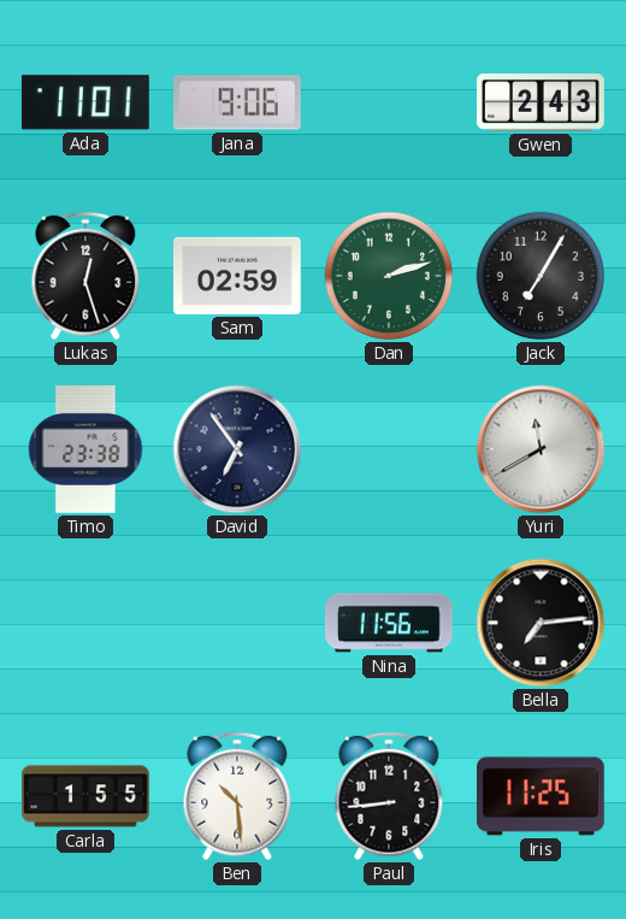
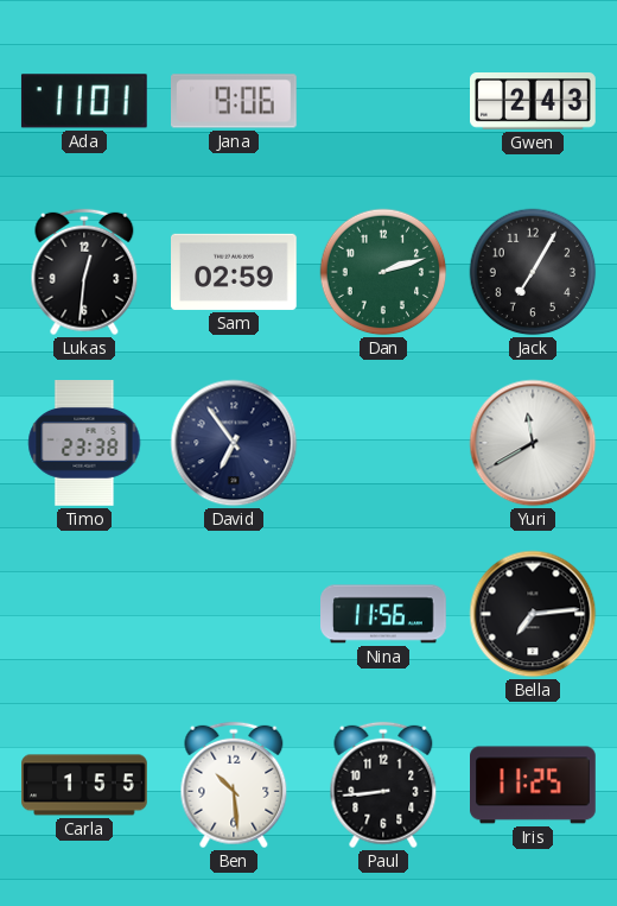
Lukas: 12:27 -> 12:31 (84, 272)
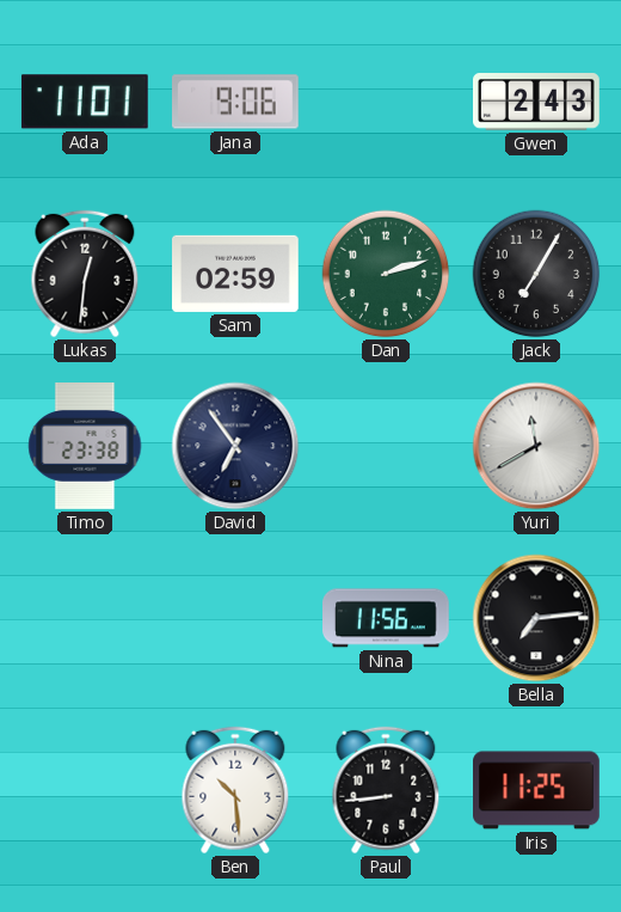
Carla: 1:55 -> none (84, 785)
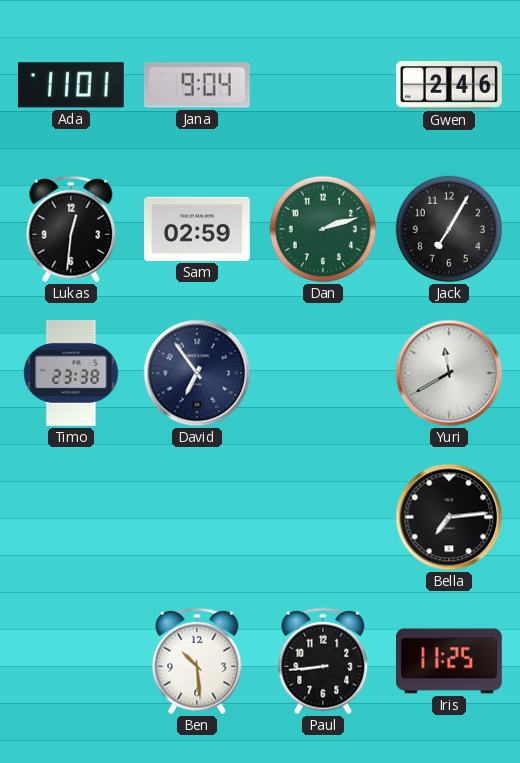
Jana: 9:06 -> 9:04 (198, 85)
Gwen: 2:43 -> 2:46 (450, 86)
Nina: 11:56 -> none (387, 618)
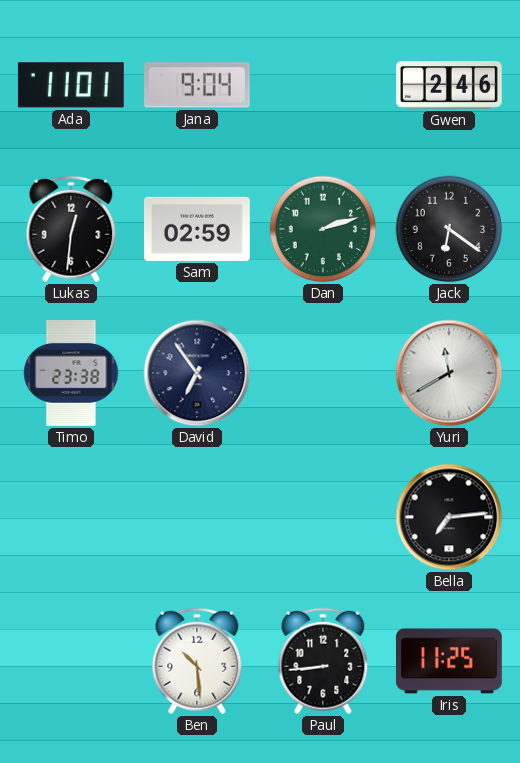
Jack: 7:05 -> 6:21 (449, 229)
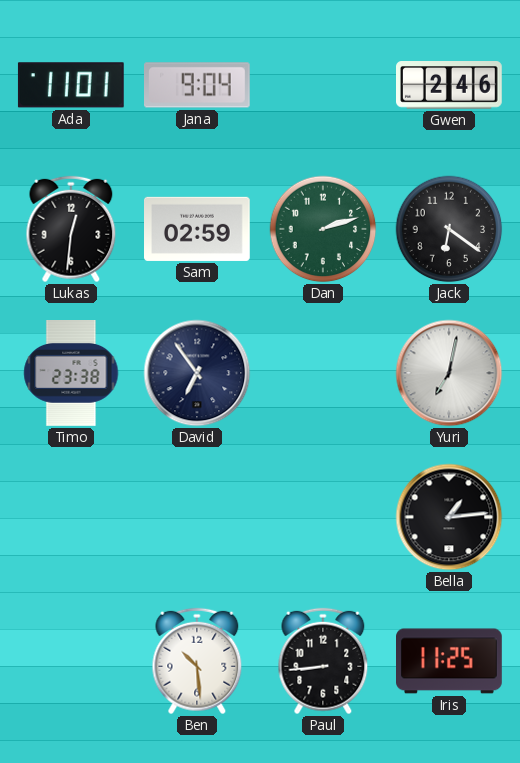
Yuri: 11:40 -> 7:02 (449, 373)
Bella: 7:14 -> 1:14 (449, 517)
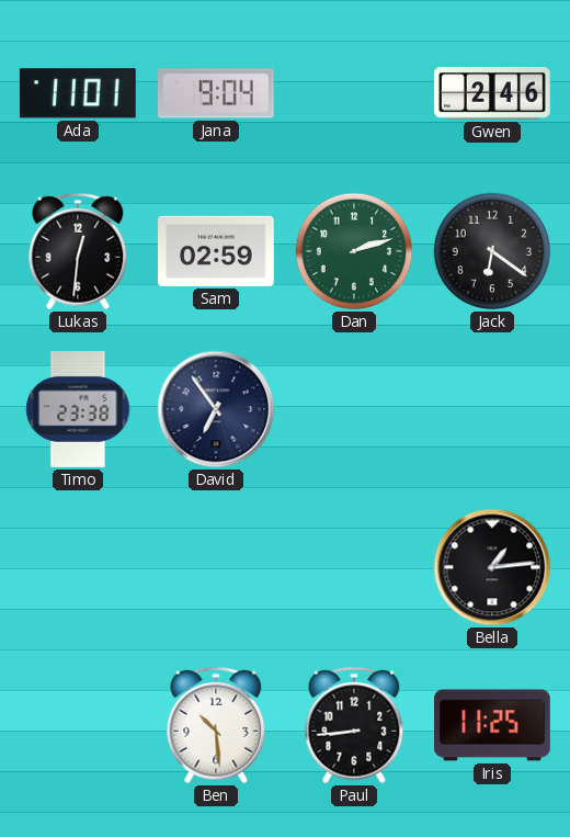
Yuri: 7:02 -> none (449, 373)
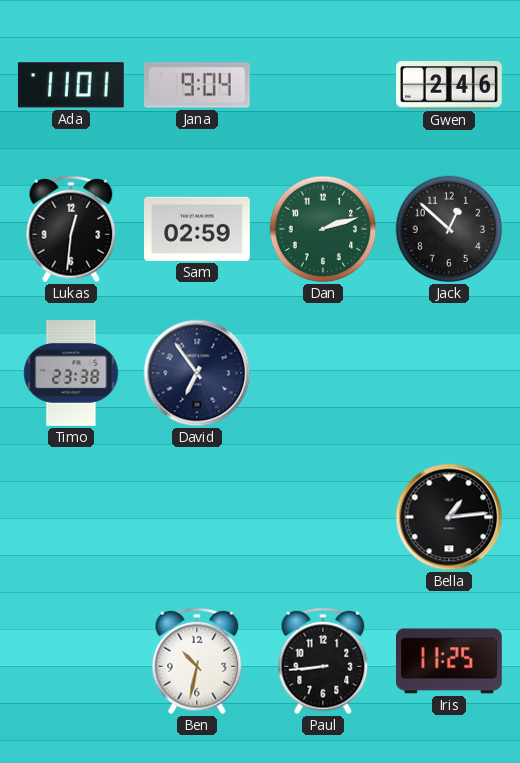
Jack: 6:21 -> 12:52 (449, 229)
Ben: 10:29 -> 10:32 (197, 661)
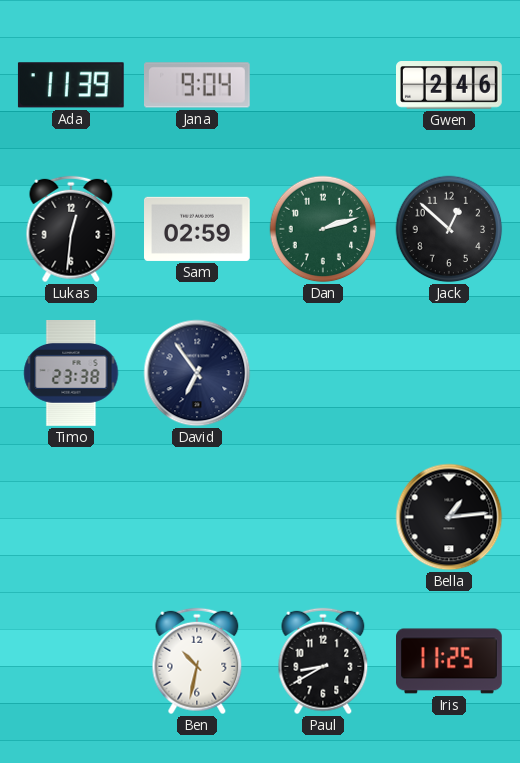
Ada: 11:01 -> 11:39 (71, 85)
Paul: 8:44 -> 8:40 (323, 661)
